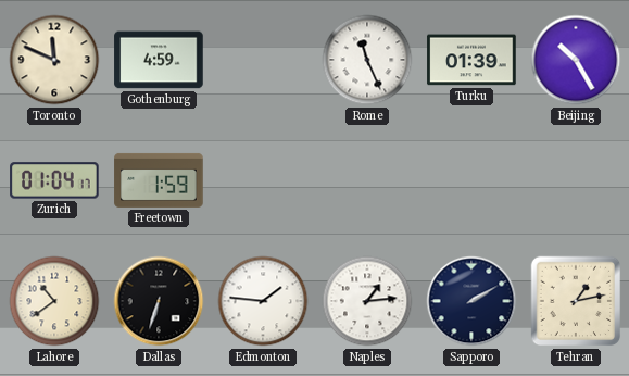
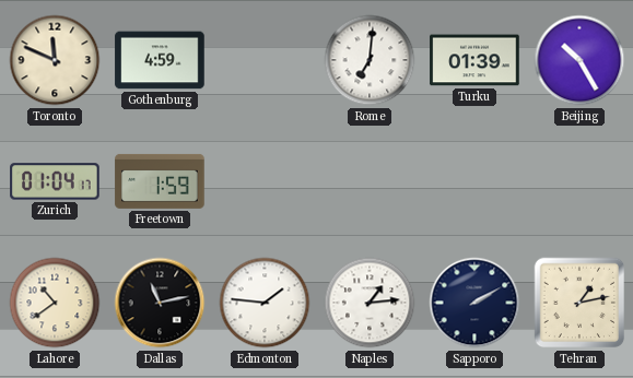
Rome: 11:26 -> 7:01 (370, 60)
Dallas: 6:33 -> 11:13 (160, 303)
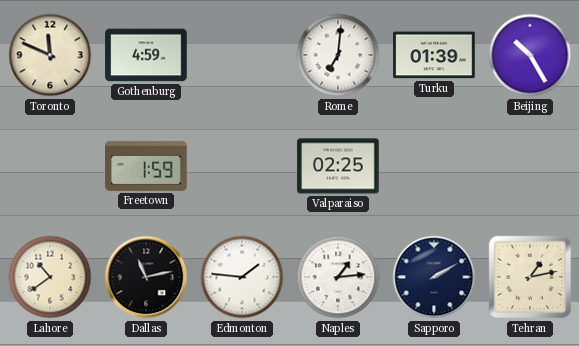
Zurich: 01:04 -> none (55, 181)
Valparaiso: none -> 02:25 (338, 166)
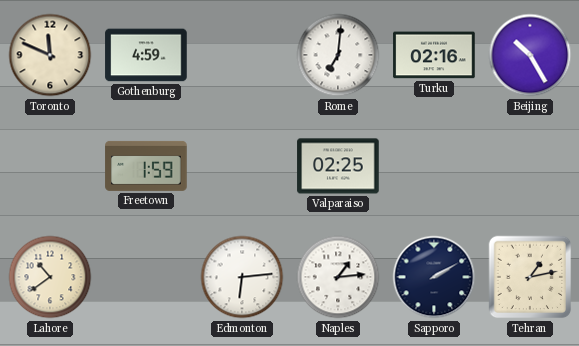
Turku: 01:39 -> 02:16 (434, 55)
Dallas: 11:13 -> none (146, 277)
Edmonton: 1:46 -> 6:14 (242, 277)
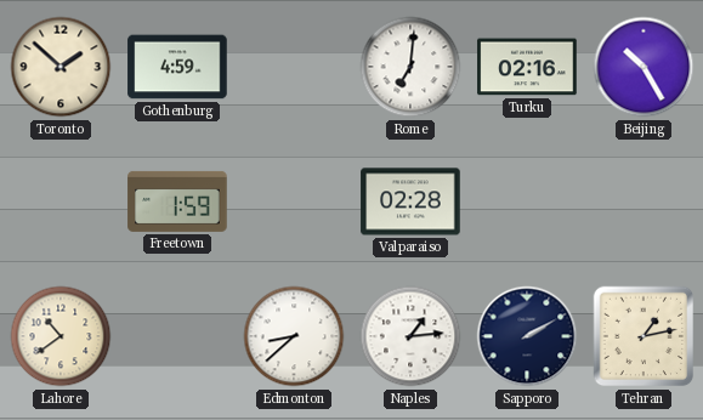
Toronto: 11:49 -> 1:52 (61, 67)
Valparaiso: 02:25 -> 02:28 (410, 202)
Edmonton: 6:14 -> 8:38 (294, 336)
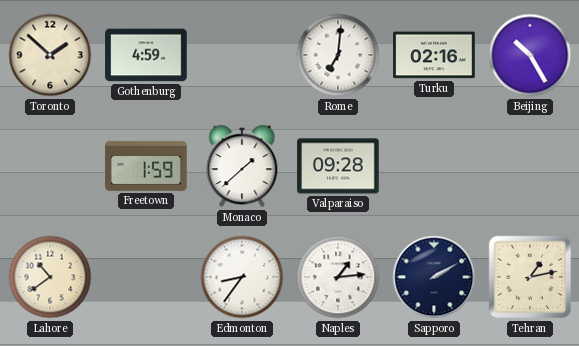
Monaco: none -> 1:38 (242, 166)
Valparaiso: 02:28 -> 09:28 (338, 166)
Edmonton: 8:38 -> 8:36 (242, 277)
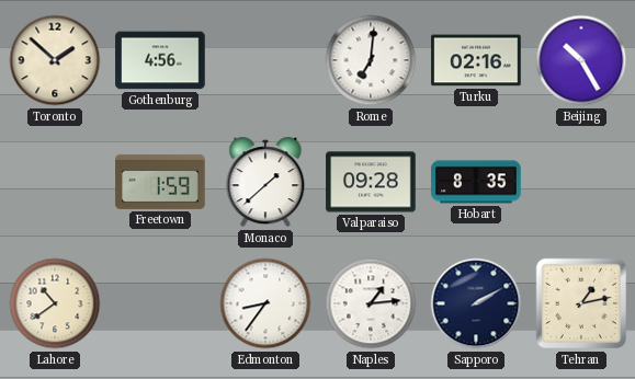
Gothenburg: 4:59 -> 4:56 (160, 60)
Hobart: none -> 8:35 (476, 182)
